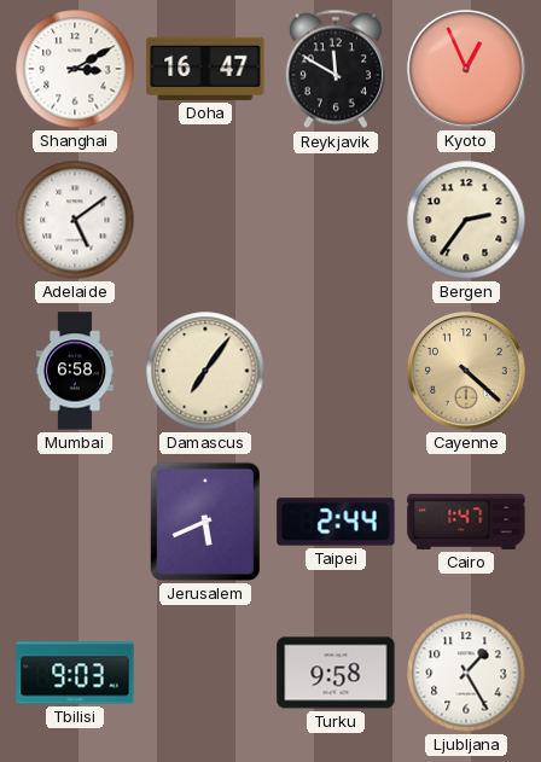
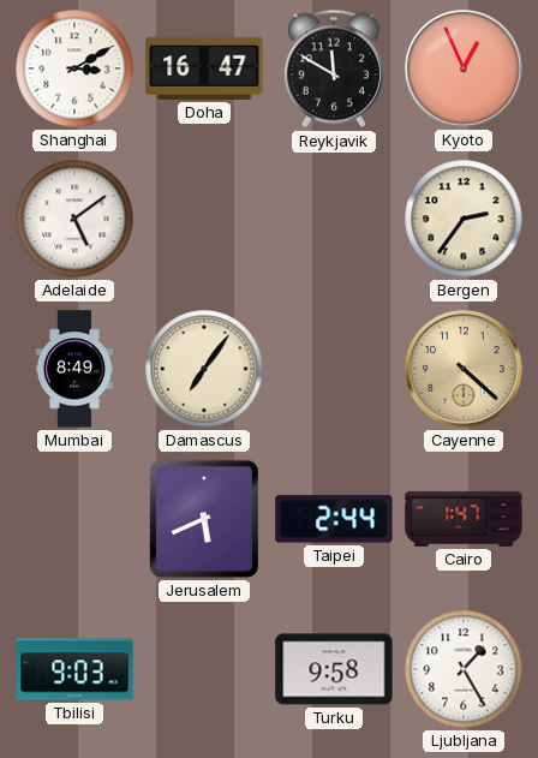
Mumbai: 6:58 -> 8:49 (74, 369)
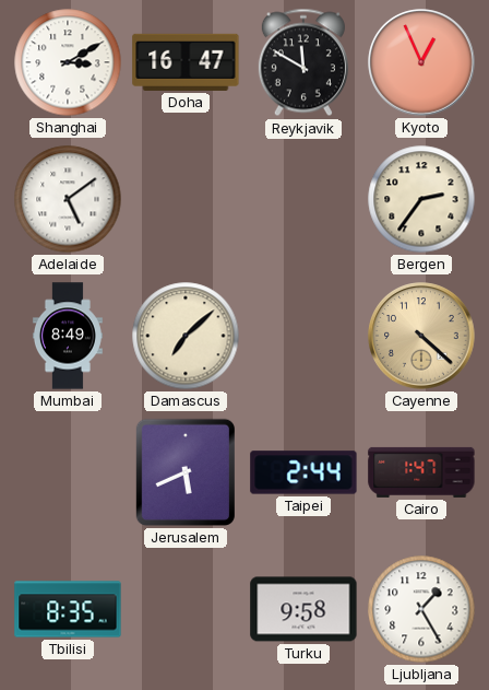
Damascus: 7:06 -> 7:08 (186, 336)
Tbilisi: 9:03 -> 8:35 (68, 609)
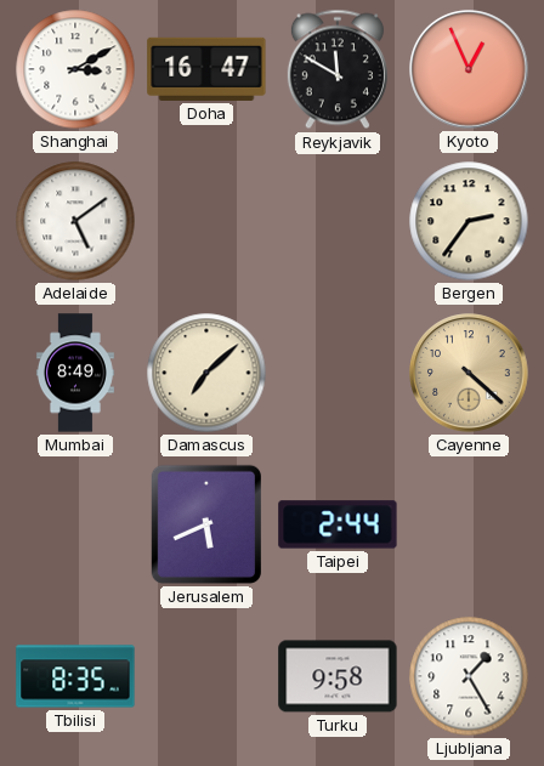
Cairo: 1:47 -> none (421, 472)
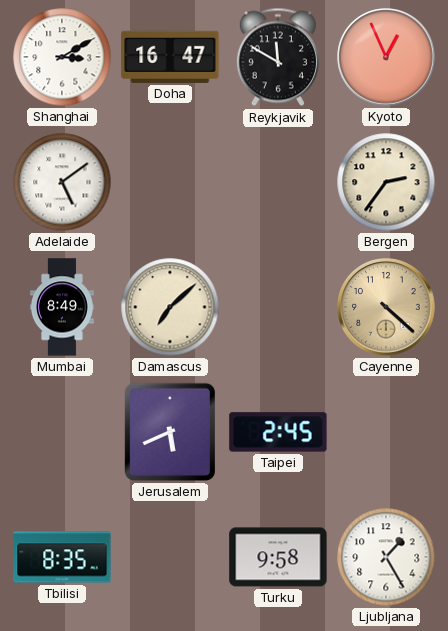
Taipei: 2:44 -> 2:45 (278, 432)
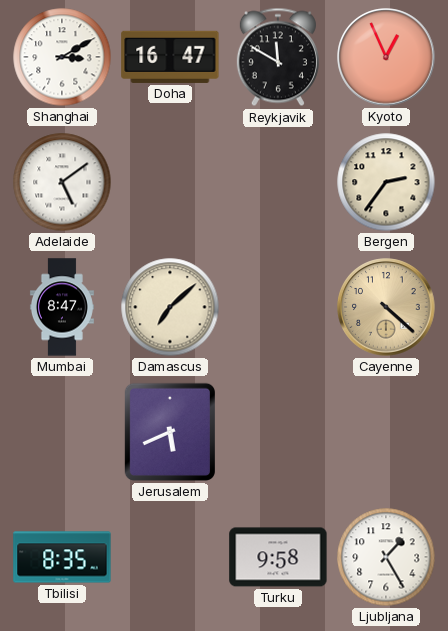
Mumbai: 8:49 -> 8:47 (62, 307)
Taipei: 2:45 -> none (278, 432)
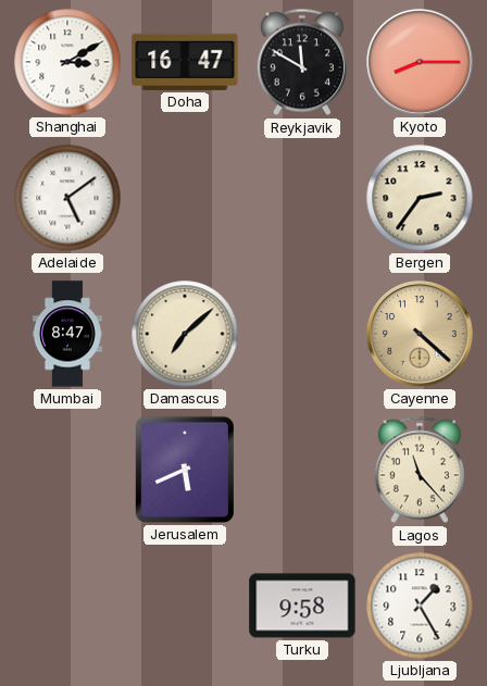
Kyoto: 12:56 -> 8:15 (420, 62)
Lagos: none -> 11:23 (420, 470)
Tbilisi: 8:35 -> none (62, 557)
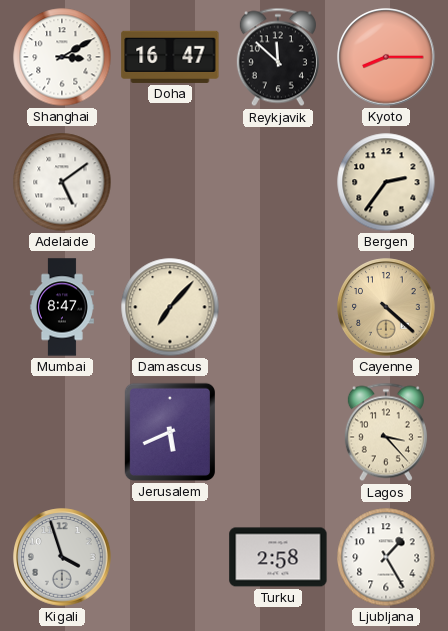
Reykjavik: 11:50 -> 11:52 (278, 57)
Damascus: 7:08 -> 7:07 (170, 307)
Lagos: 11:23 -> 3:23 (386, 432)
Kigali: none -> 3:57 (62, 557)
Turku: 9:58 -> 2:58 (278, 557)
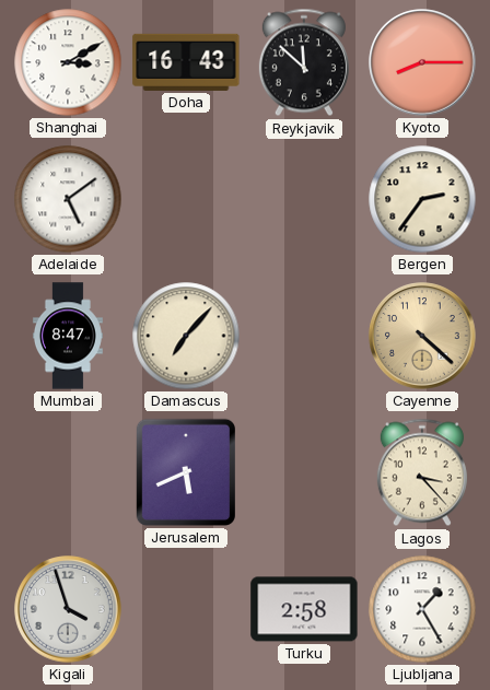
Doha: 16:47 -> 16:43 (186, 62)
